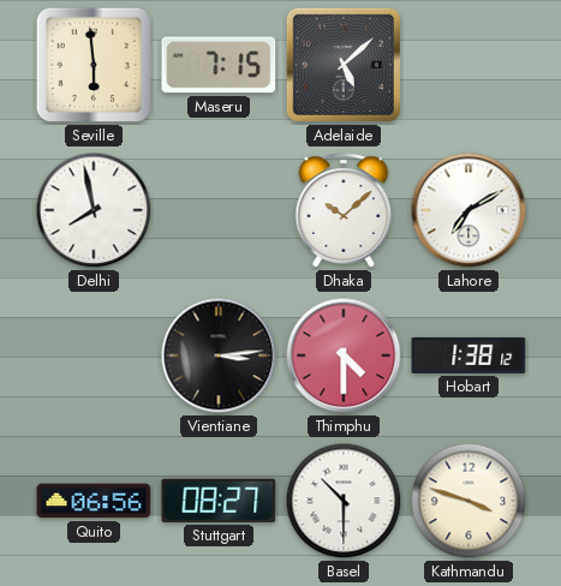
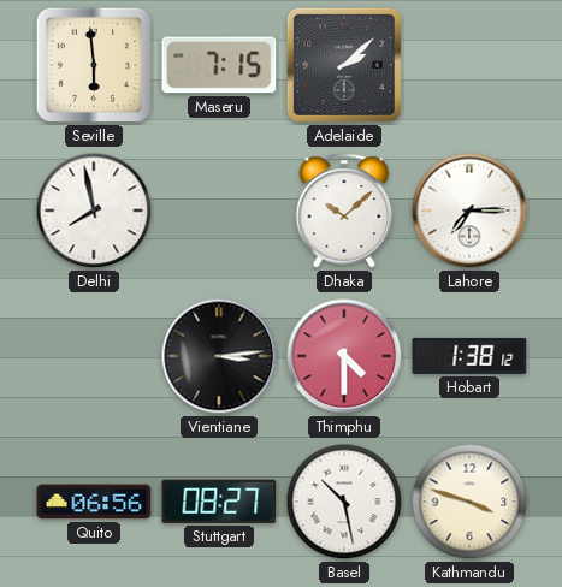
Adelaide: 5:08 -> 2:08 (344, 65)
Lahore: 7:10 -> 7:15 (469, 211)
Basel: 10:30 -> 10:28 (344, 502)
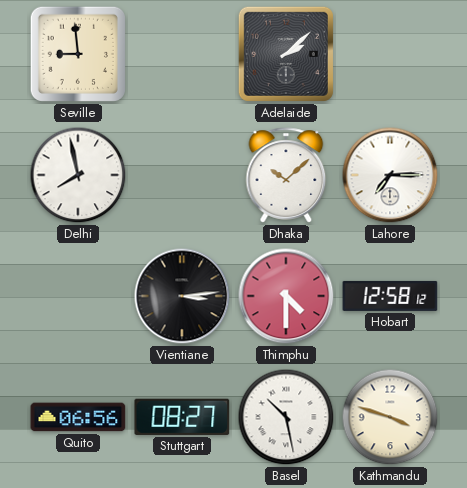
Seville: 5:59 -> 8:59 (78, 54)
Maseru: 7:15 -> none (219, 65)
Hobart: 1:38 -> 12:58 (390, 296)
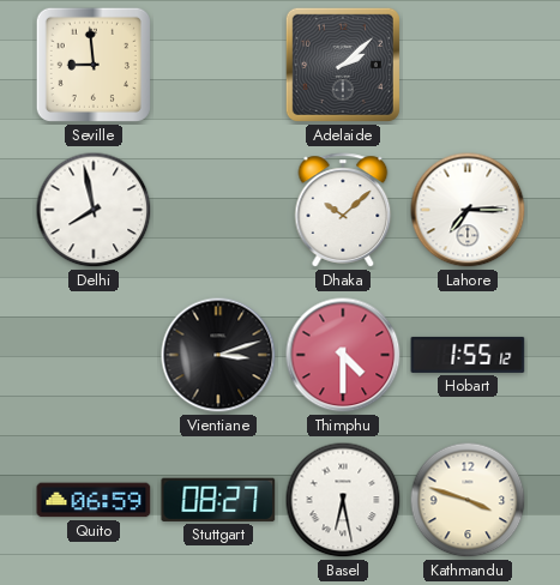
Vientiane: 3:14 -> 3:12 (218, 355)
Hobart: 12:58 -> 1:55 (468, 355)
Quito: 06:56 -> 06:59 (94, 500)
Basel: 10:28 -> 6:28 (343, 500)
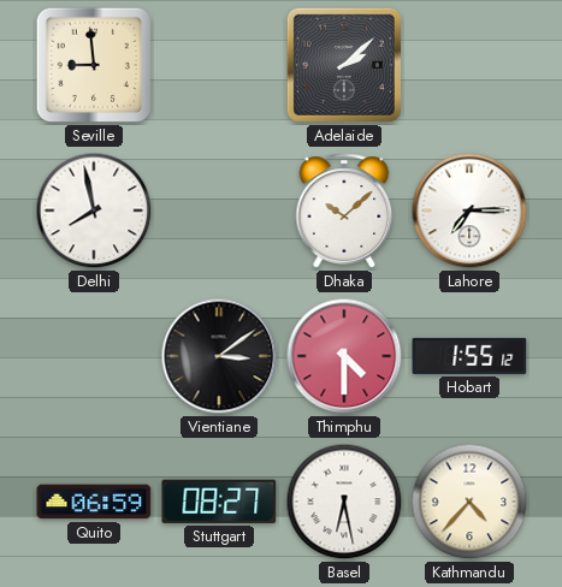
Vientiane: 3:12 -> 3:09 (219, 356)
Kathmandu: 3:48 -> 4:37 (469, 502)
